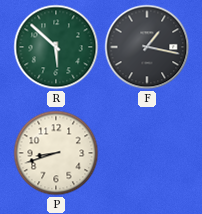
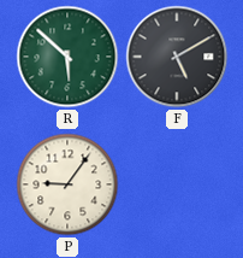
F: 1:17 -> 5:10 (177, 57)
P: 8:42 -> 9:06 (67, 184)
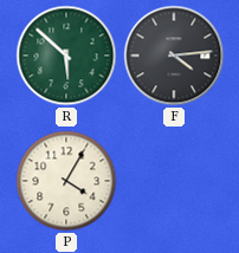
F: 5:10 -> 4:14 (174, 56)
P: 9:06 -> 4:05 (66, 181)
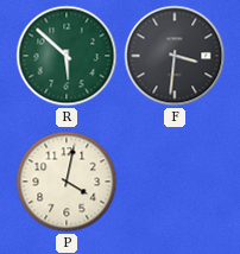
F: 4:14 -> 3:31 (175, 56)
P: 4:05 -> 4:02 (67, 182)
